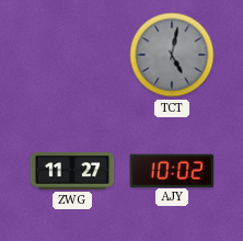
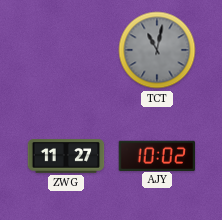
TCT: 5:02 -> 11:02 (157, 50)
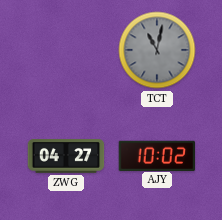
ZWG: 11:27 -> 04:27 (66, 156)
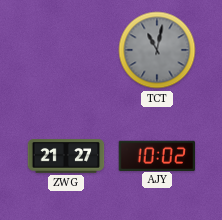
ZWG: 04:27 -> 21:27 (66, 156)
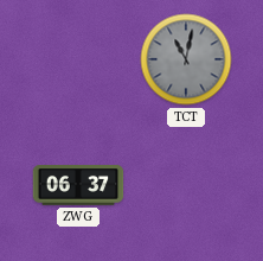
ZWG: 21:27 -> 06:37 (78, 185)
AJY: 10:02 -> none (157, 155)
